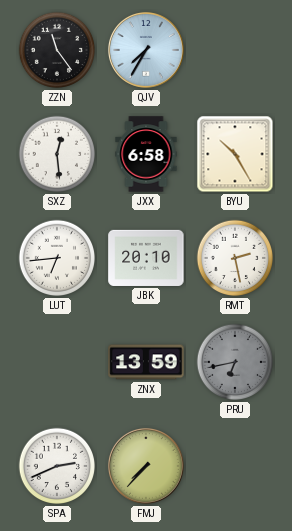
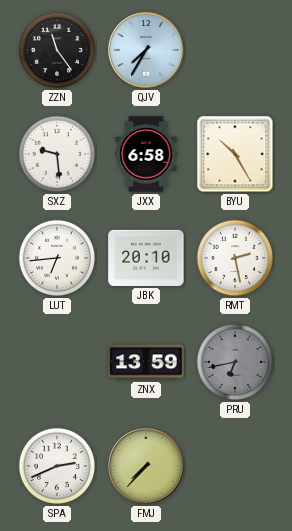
SXZ: 12:29 -> 9:29 (57, 154)
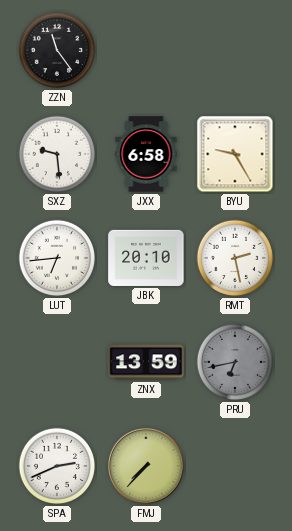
QJV: 7:35 -> none (146, 50)
BYU: 10:25 -> 9:25 (235, 154)
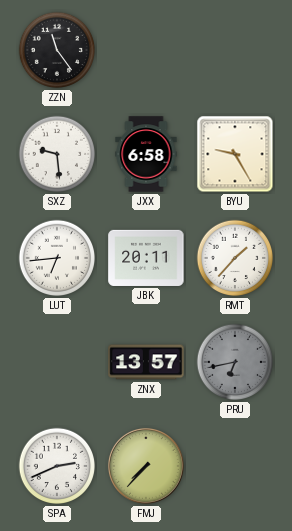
JBK: 20:10 -> 20:11 (146, 258)
RMT: 2:28 -> 1:37 (235, 258)
ZNX: 13:59 -> 13:57 (146, 362)
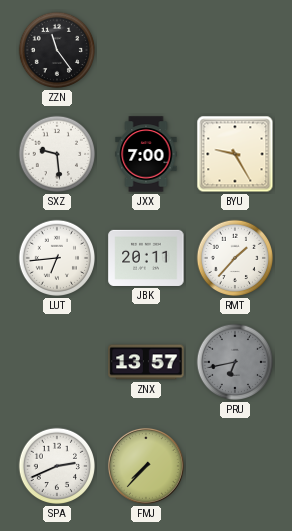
JXX: 6:58 -> 7:00 (146, 154)
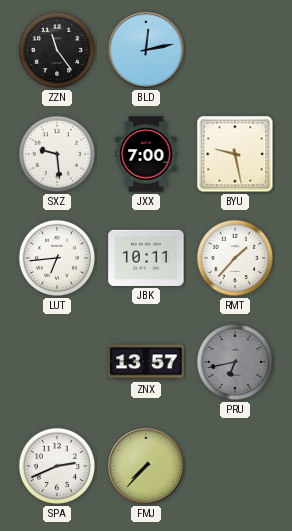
BLD: none -> 12:13 (146, 50)
BYU: 9:25 -> 9:28 (235, 154)
JBK: 20:11 -> 10:11 (146, 258)
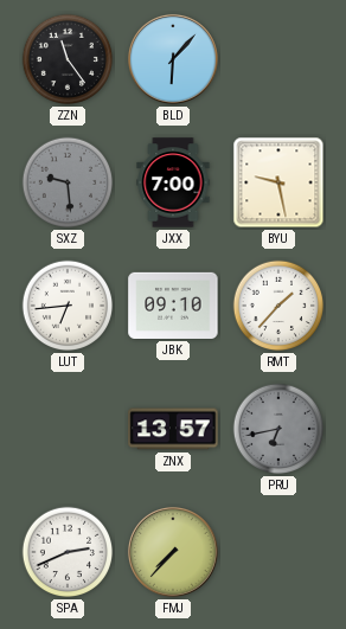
BLD: 12:13 -> 6:07 (173, 59)
SXZ dial: white -> grey (68, 182)
JBK: 10:11 -> 09:10 (173, 306)
